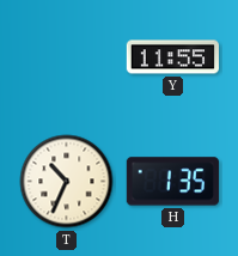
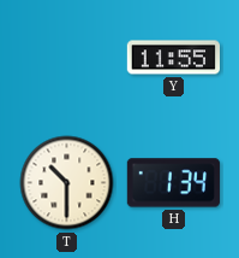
T: 10:34 -> 10:30 (67, 183)
H: 1:35 -> 1:34 (173, 183)
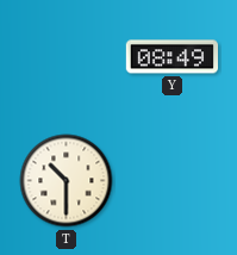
Y: 11:55 -> 08:49 (171, 57)
H: 1:34 -> none (173, 183)
